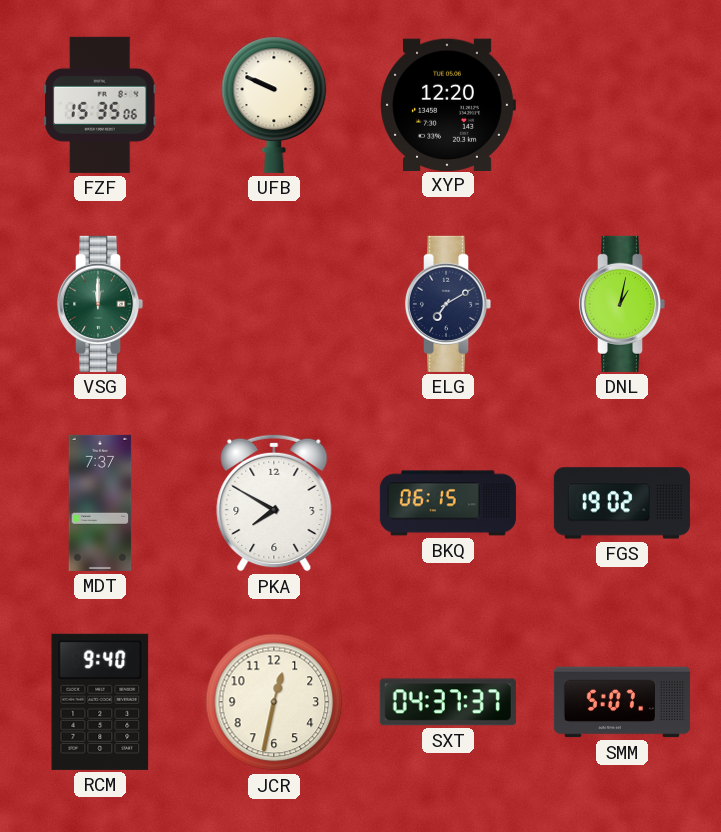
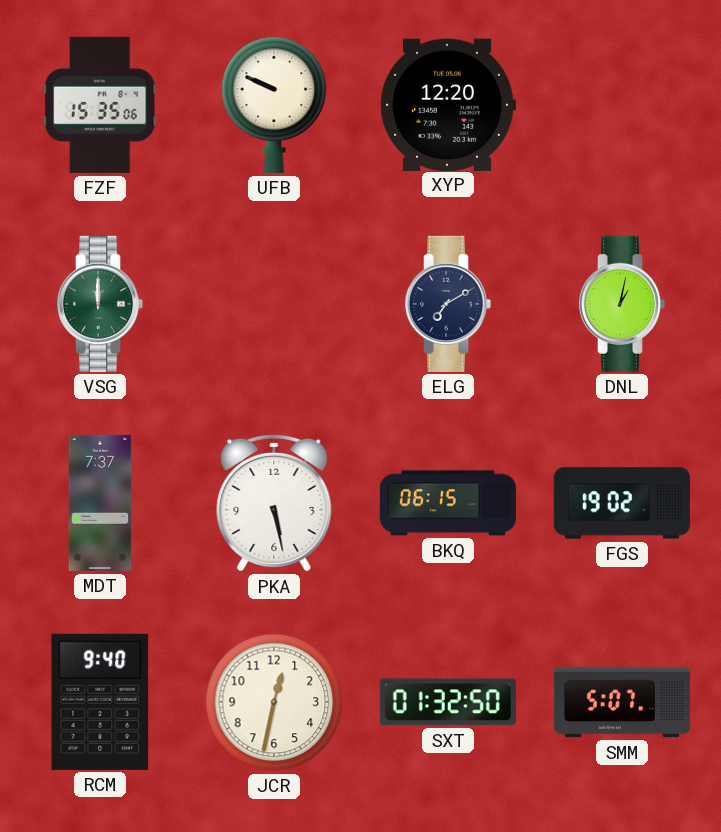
PKA: 7:50 -> 5:28 (274, 503)
SXT: 04:37 -> 01:32 (448, 702)
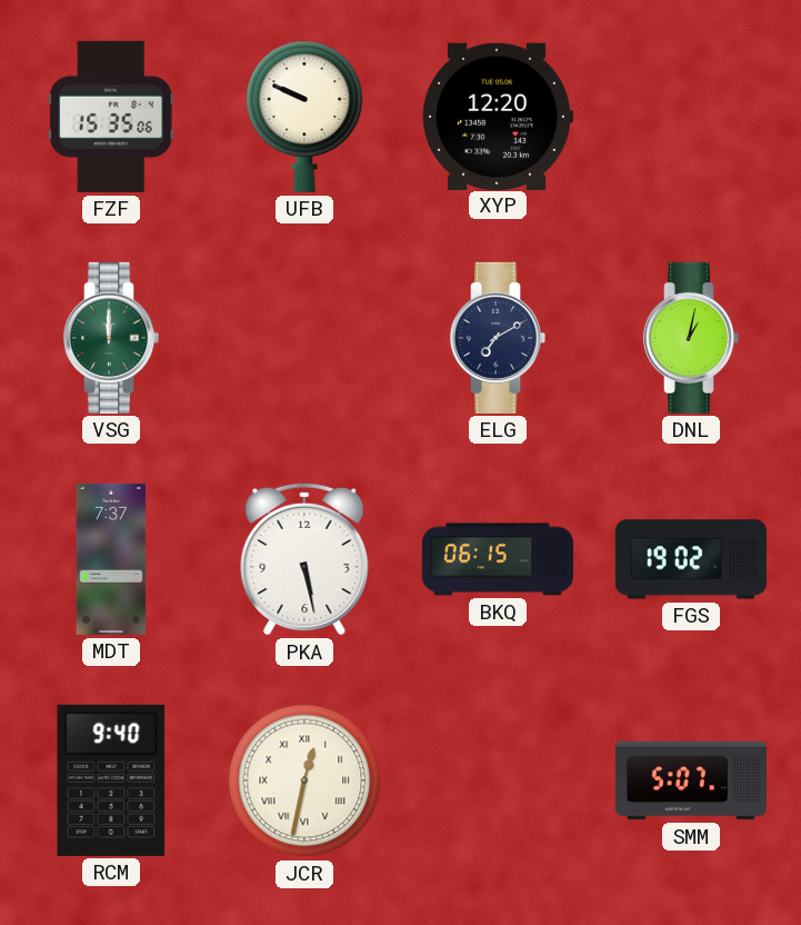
JCR numerals: Arabic -> Roman (304, 780)
SXT: 01:32 -> none (448, 702)
